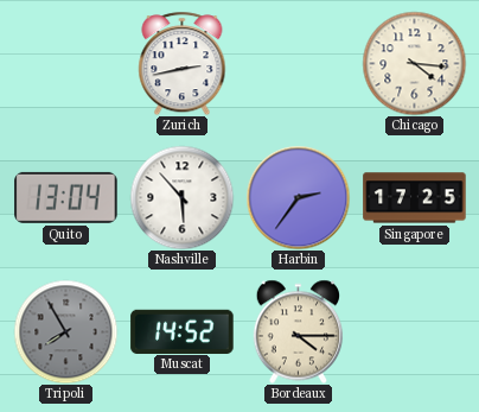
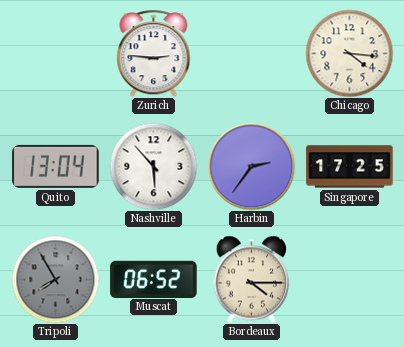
Zurich: 2:43 -> 2:46 (154, 53)
Muscat: 14:52 -> 06:52 (154, 279)
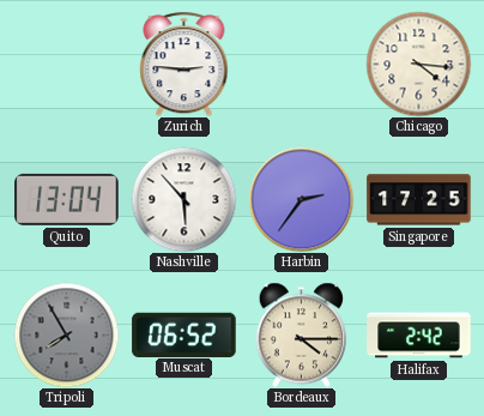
Halifax: none -> 2:42 (419, 336)
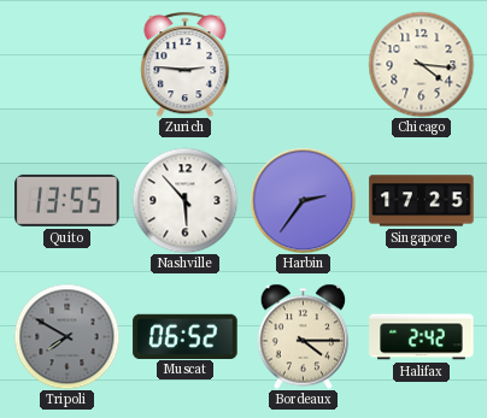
Quito: 13:04 -> 13:55 (68, 200)
Tripoli: 7:55 -> 7:50 (66, 336)
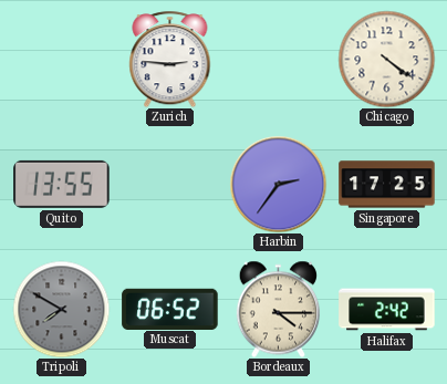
Chicago: 4:16 -> 4:21 (386, 59)
Nashville: 5:53 -> none (184, 200)
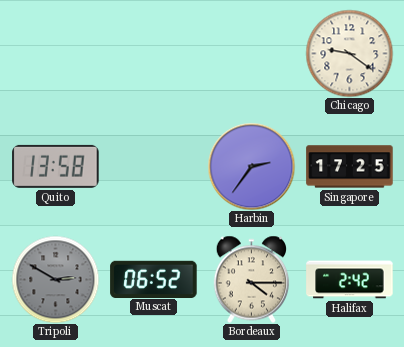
Zurich: 2:46 -> none (170, 59)
Chicago: 4:21 -> 9:21 (349, 53)
Quito: 13:55 -> 13:58 (56, 166)
Tripoli: 7:50 -> 2:50 (55, 279)
